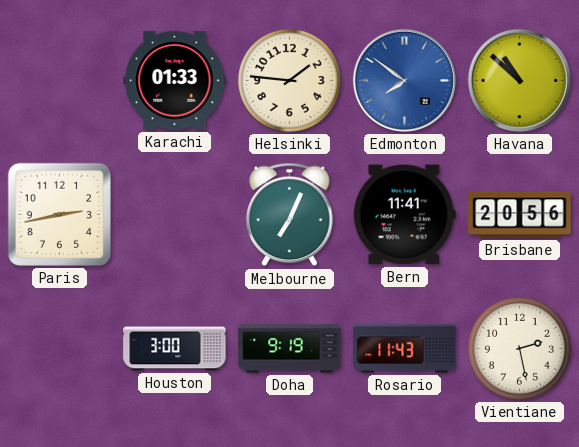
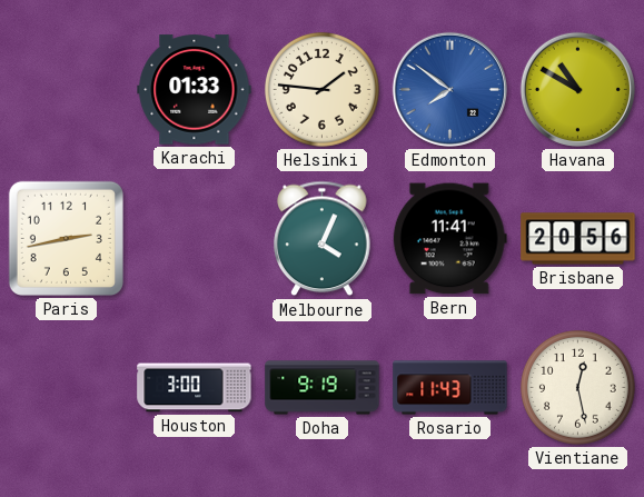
Havana: 10:52 -> 10:50 (577, 89)
Melbourne: 7:04 -> 4:04 (323, 239)
Vientiane: 2:28 -> 12:28 (577, 387)
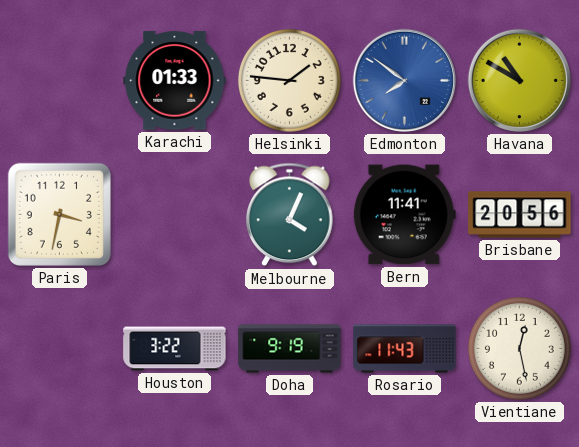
Paris: 2:43 -> 3:32 (59, 214)
Houston: 3:00 -> 3:22 (175, 349)
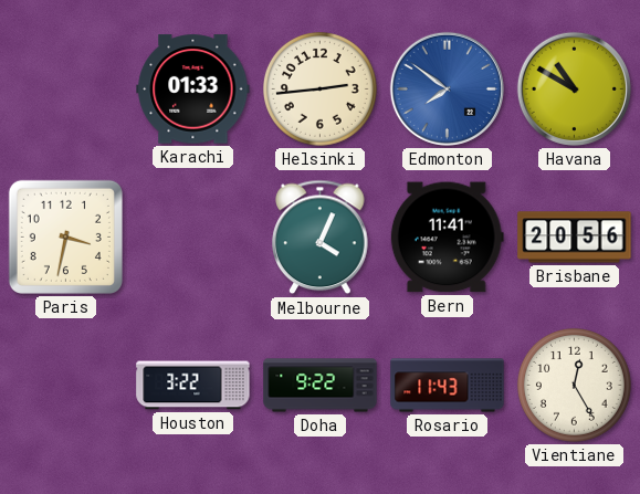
Helsinki: 1:46 -> 2:44 (319, 88)
Doha: 9:19 -> 9:22 (321, 386)
Vientiane: 12:28 -> 12:25 (574, 385)
